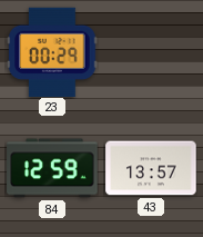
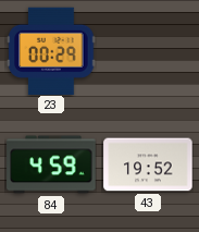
84: 12:59 -> 4:59 (51, 164)
43: 13:57 -> 19:52 (148, 164)
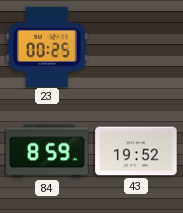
23: 00:29 -> 00:25 (47, 46)
84: 4:59 -> 8:59 (47, 151)
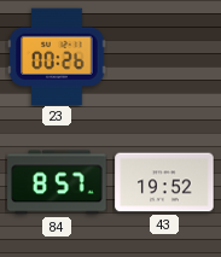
23: 00:25 -> 00:26 (57, 56)
84: 8:59 -> 8:57 (57, 182)
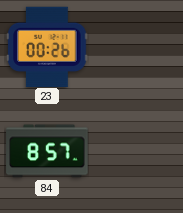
43: 19:52 -> none (164, 182)
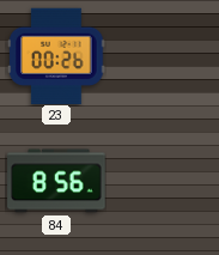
84: 8:57 -> 8:56 (56, 181)
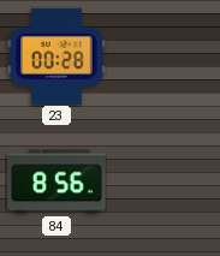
23: 00:26 -> 00:28 (57, 55)
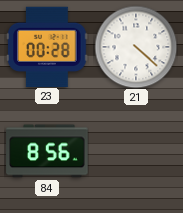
21: none -> 4:22 (136, 47)
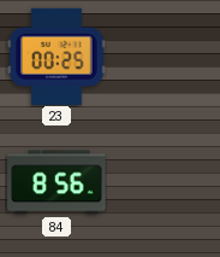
23: 00:28 -> 00:25 (57, 56)
21: 4:22 -> none (136, 47)
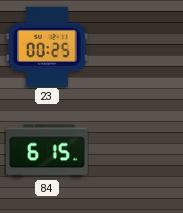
84: 8:56 -> 6:15 (47, 151)
